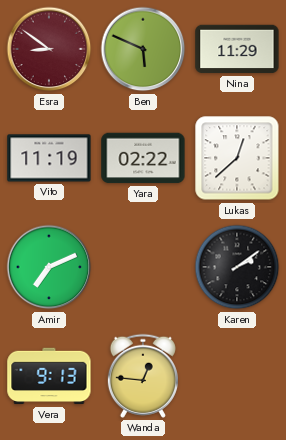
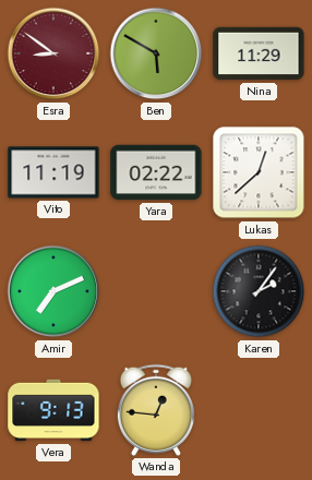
Ben: 5:49 -> 5:50 (156, 53)
Karen: 2:09 -> 2:06 (259, 291)
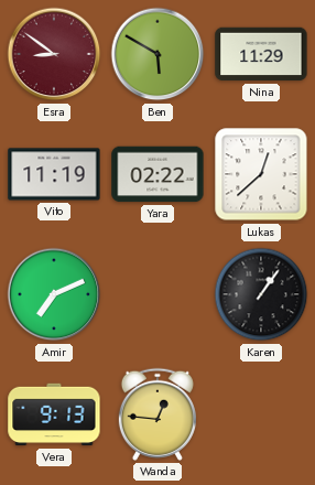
Karen: 2:06 -> 1:06 (261, 294)
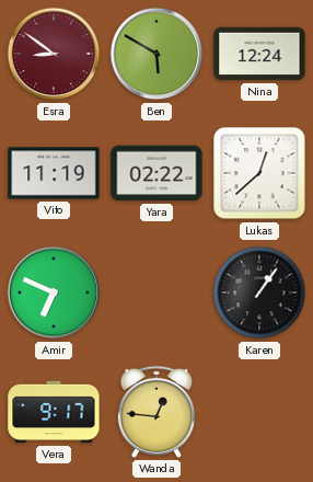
Nina: 11:29 -> 12:24 (259, 54)
Amir: 7:11 -> 6:49 (54, 292)
Vera: 9:13 -> 9:17 (54, 412)
